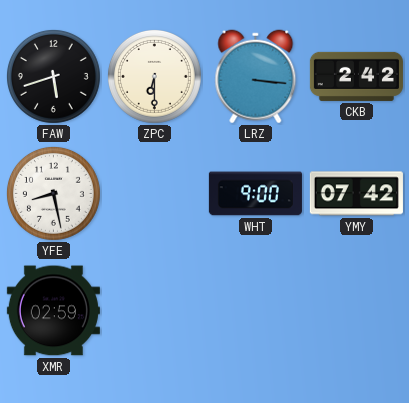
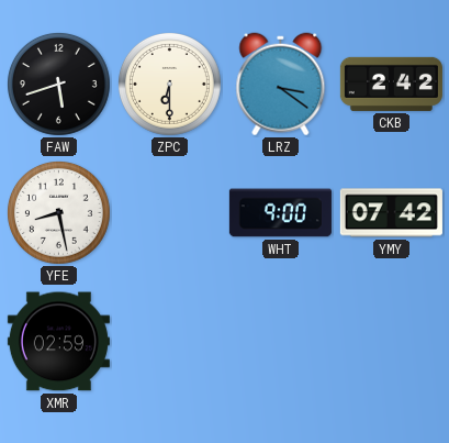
LRZ: 3:16 -> 3:21 (281, 85)
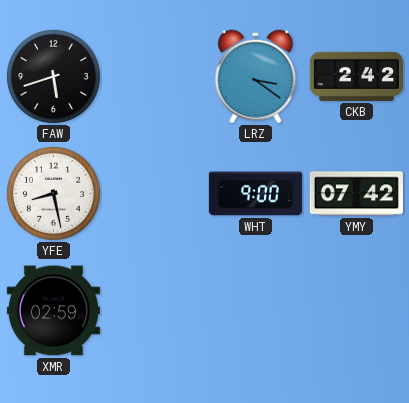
ZPC: 6:30 -> none (169, 84)
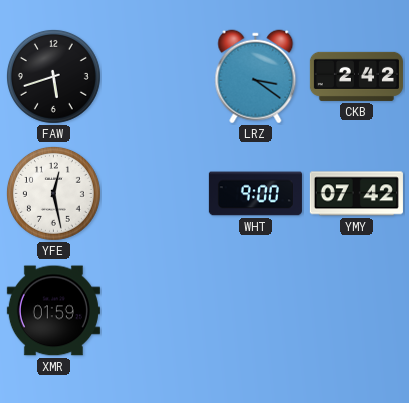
YFE: 8:28 -> 12:28 (53, 193)
XMR: 02:59 -> 01:59 (53, 311)
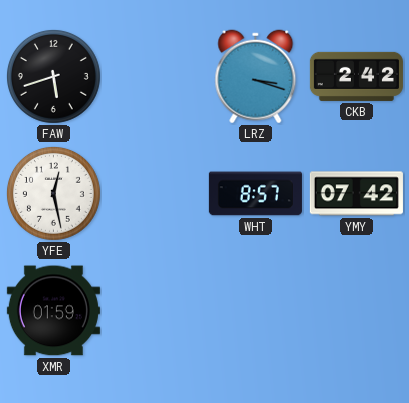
LRZ: 3:21 -> 3:18 (256, 77)
WHT: 9:00 -> 8:57 (255, 194)
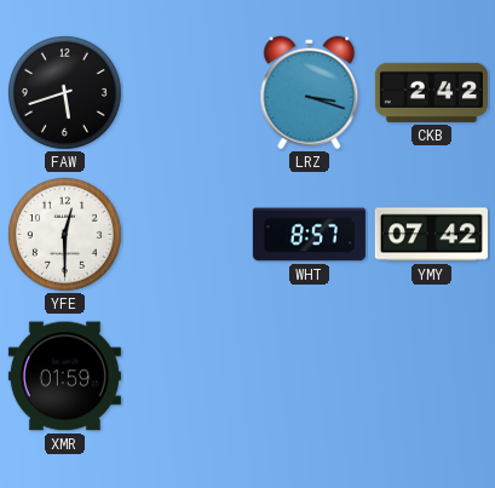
YFE: 12:28 -> 12:30 (64, 234)
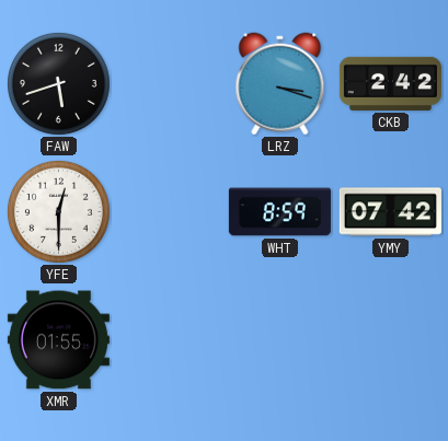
WHT: 8:57 -> 8:59 (279, 212)
XMR: 01:59 -> 01:55 (58, 340)
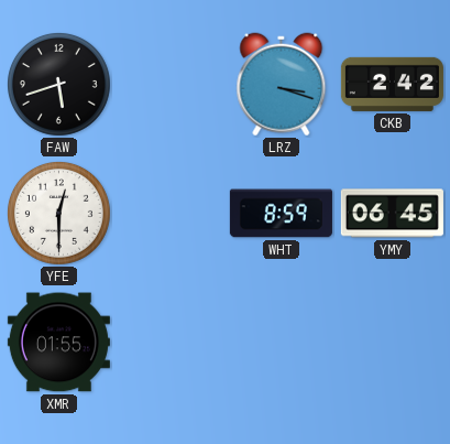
YMY: 07:42 -> 06:45 (392, 214)
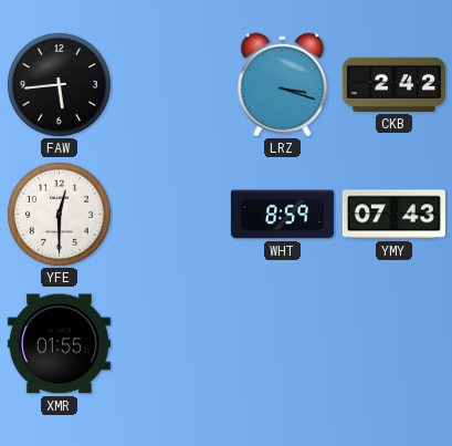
FAW: 5:42 -> 5:44 (59, 84)
YMY: 06:45 -> 07:43 (393, 215)
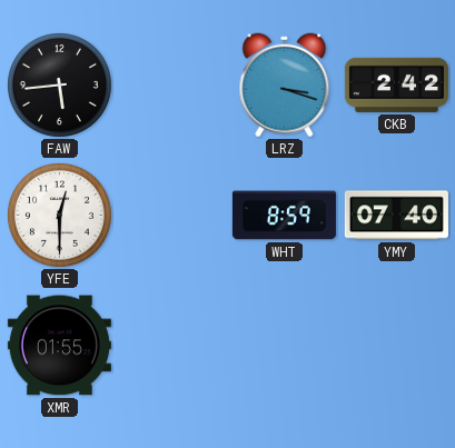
YMY: 07:43 -> 07:40 (396, 216)
